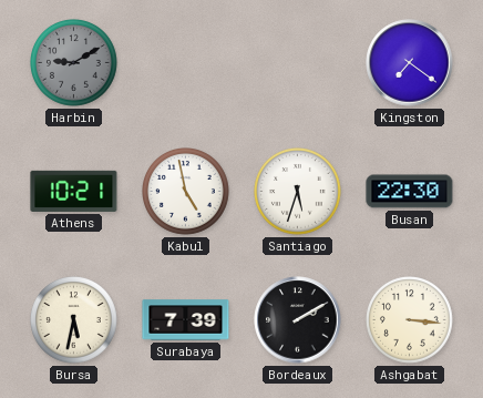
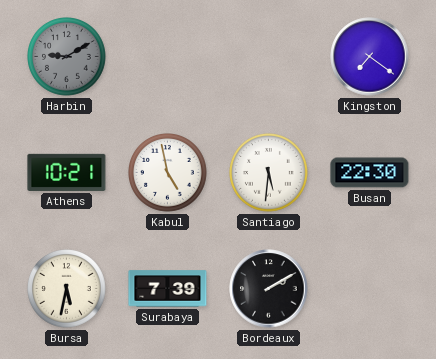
Santiago: 5:33 -> 5:31 (269, 173)
Ashgabat: 3:16 -> none (410, 320)
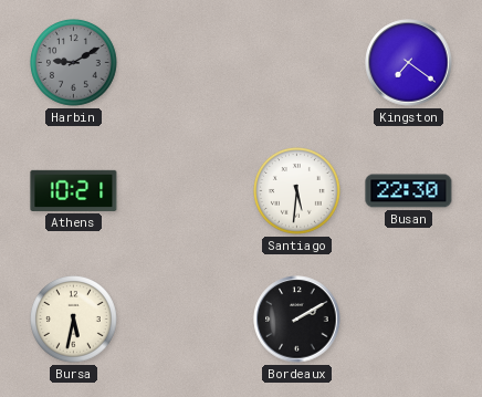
Kabul: 4:58 -> none (168, 173)
Surabaya: 7:39 -> none (168, 289)
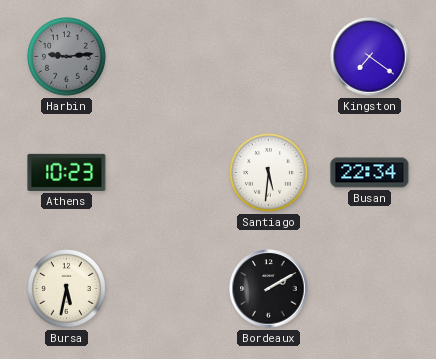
Harbin: 9:10 -> 9:14 (67, 57)
Athens: 10:21 -> 10:23 (67, 172)
Busan: 22:30 -> 22:34 (370, 173)
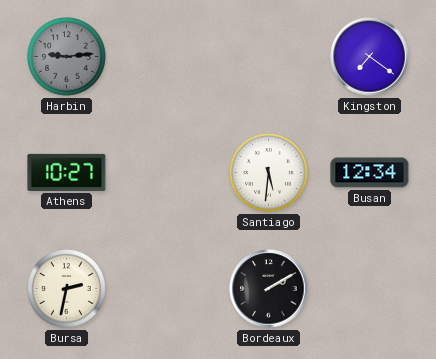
Athens: 10:23 -> 10:27 (67, 172)
Busan: 22:34 -> 12:34 (370, 173)
Bursa: 5:32 -> 2:32 (67, 289)
